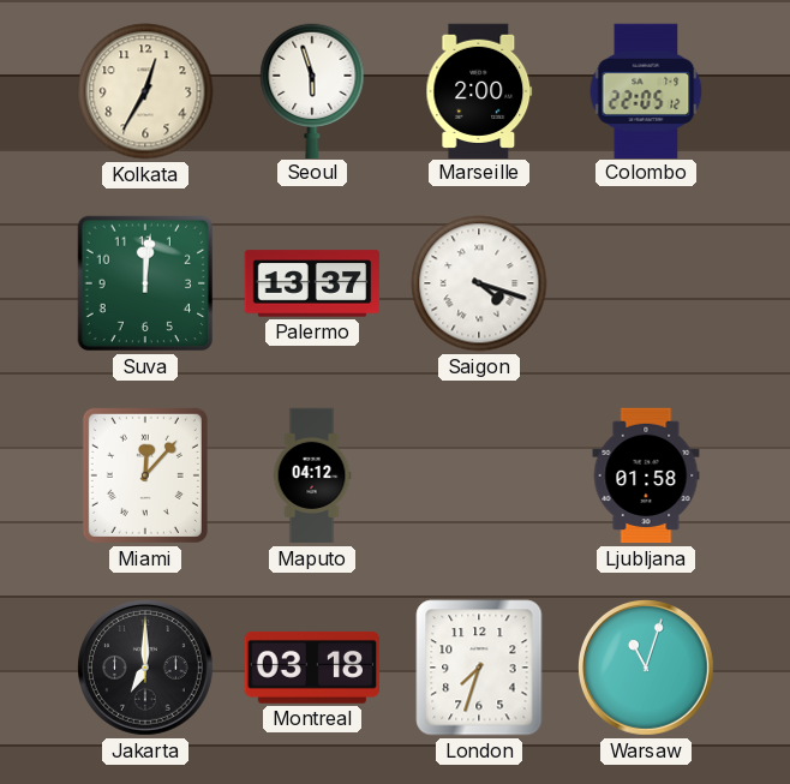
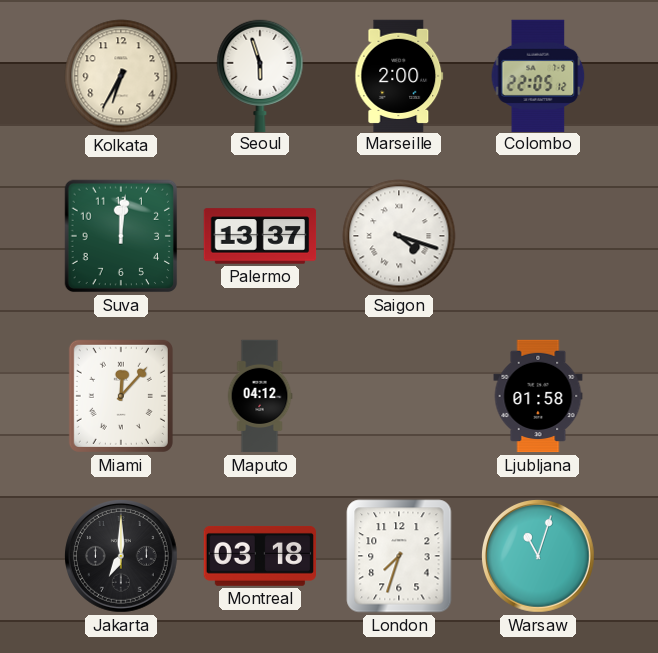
Kolkata: 12:35 -> 6:35 (121, 76)
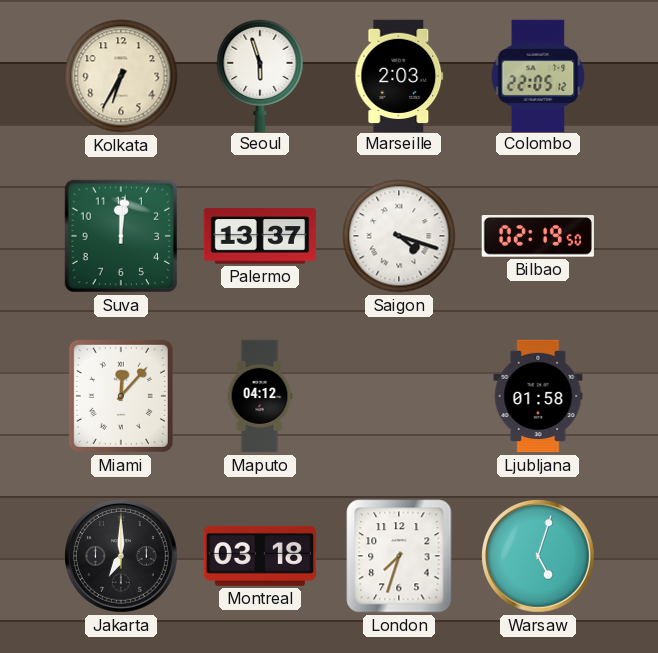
Marseille: 2:00 -> 2:03 (399, 75)
Bilbao: none -> 02:19 (538, 237)
Warsaw: 11:03 -> 5:03 (539, 557)
